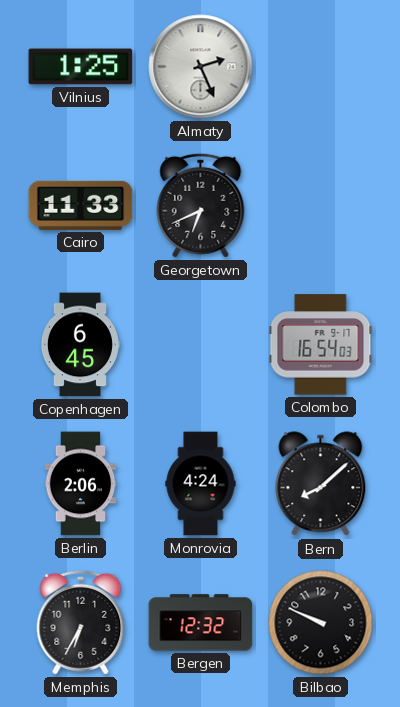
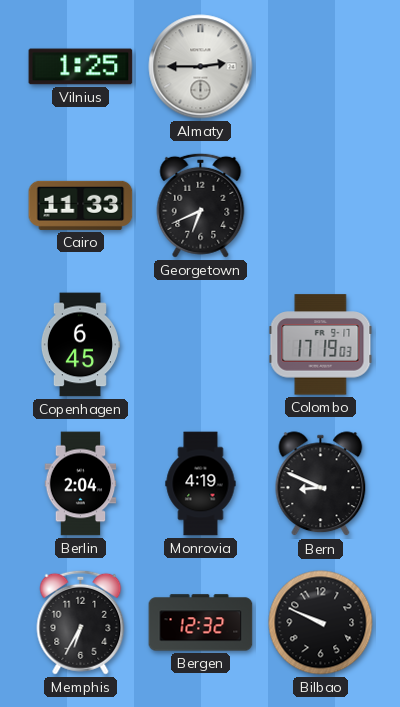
Almaty: 2:26 -> 2:45 (201, 67)
Colombo: 16:54 -> 17:19 (321, 345)
Berlin: 2:06 -> 2:04 (81, 484)
Monrovia: 4:24 -> 4:19 (201, 484)
Bern: 8:08 -> 8:49 (321, 484)
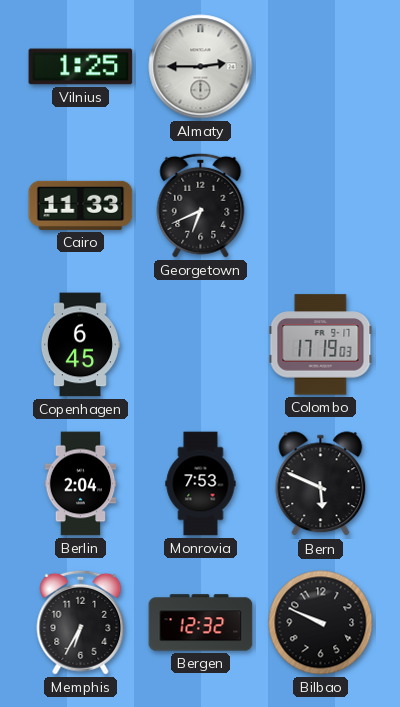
Monrovia: 4:19 -> 7:53 (201, 484)
Bern: 8:49 -> 5:49 (321, 484)
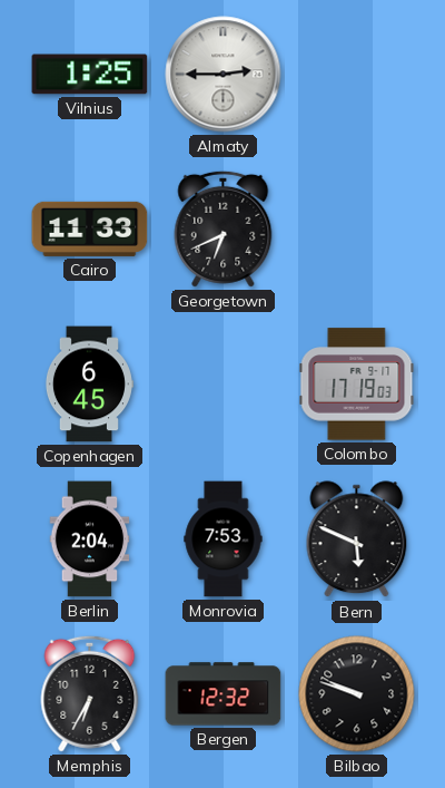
Bilbao: 9:49 -> 9:48 (357, 694)
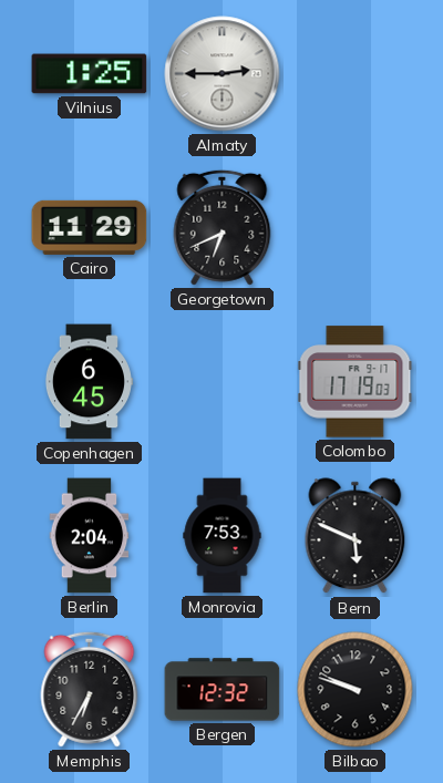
Cairo: 11:33 -> 11:29 (90, 227)
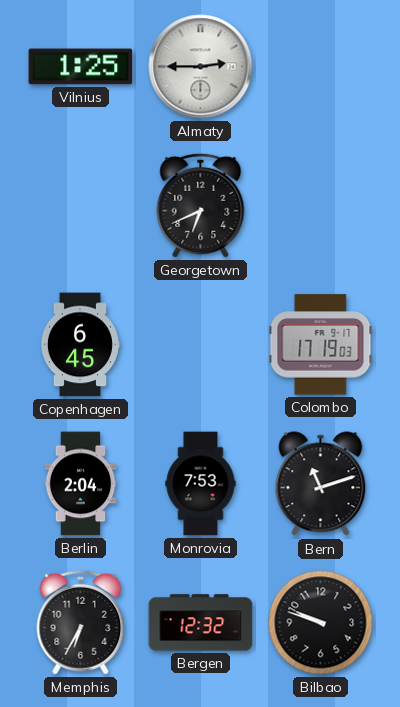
Cairo: 11:29 -> none (90, 227)
Bern: 5:49 -> 11:12 (321, 484)
